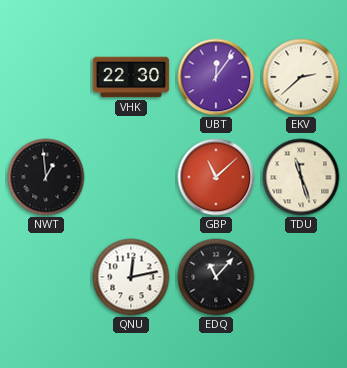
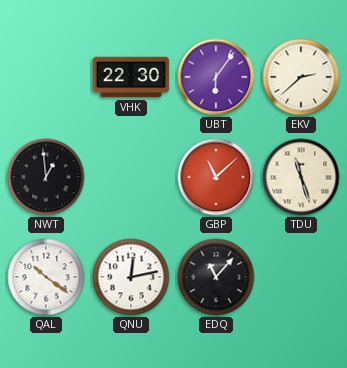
UBT: 12:06 -> 6:06 (216, 77)
QAL: none -> 10:21 (46, 277)
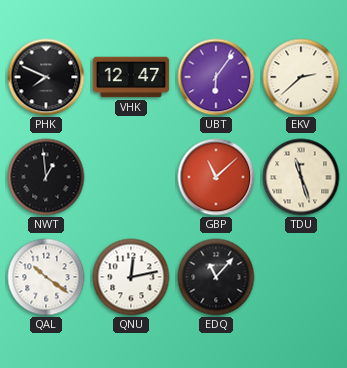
PHK: none -> 7:49 (46, 77)
VHK: 22:30 -> 12:47 (131, 77)
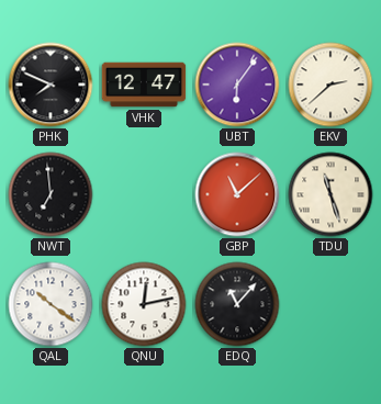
NWT: 12:59 -> 6:59 (51, 194)
